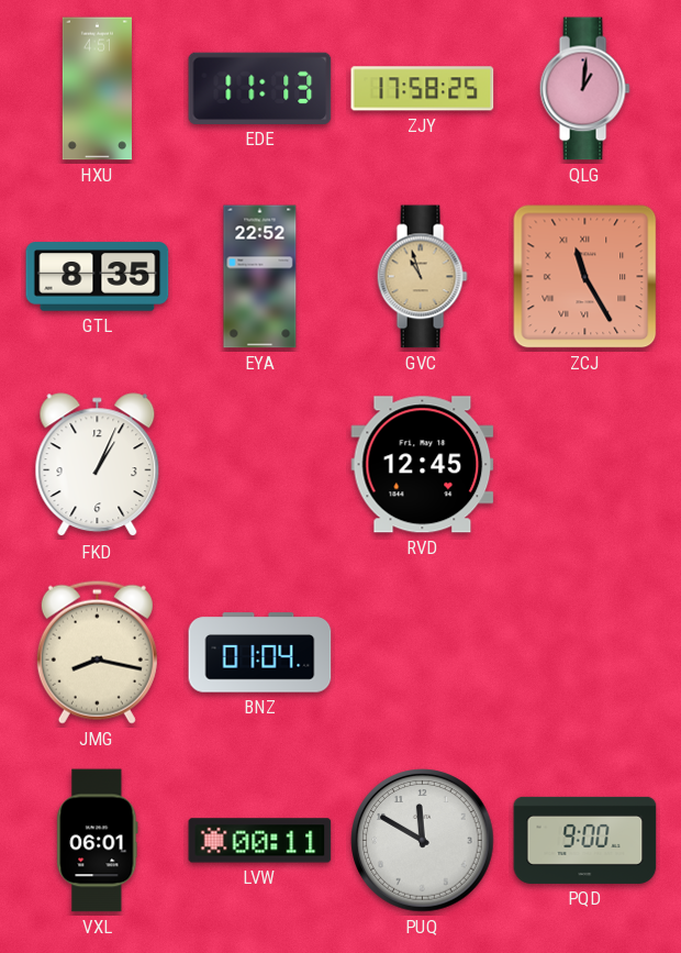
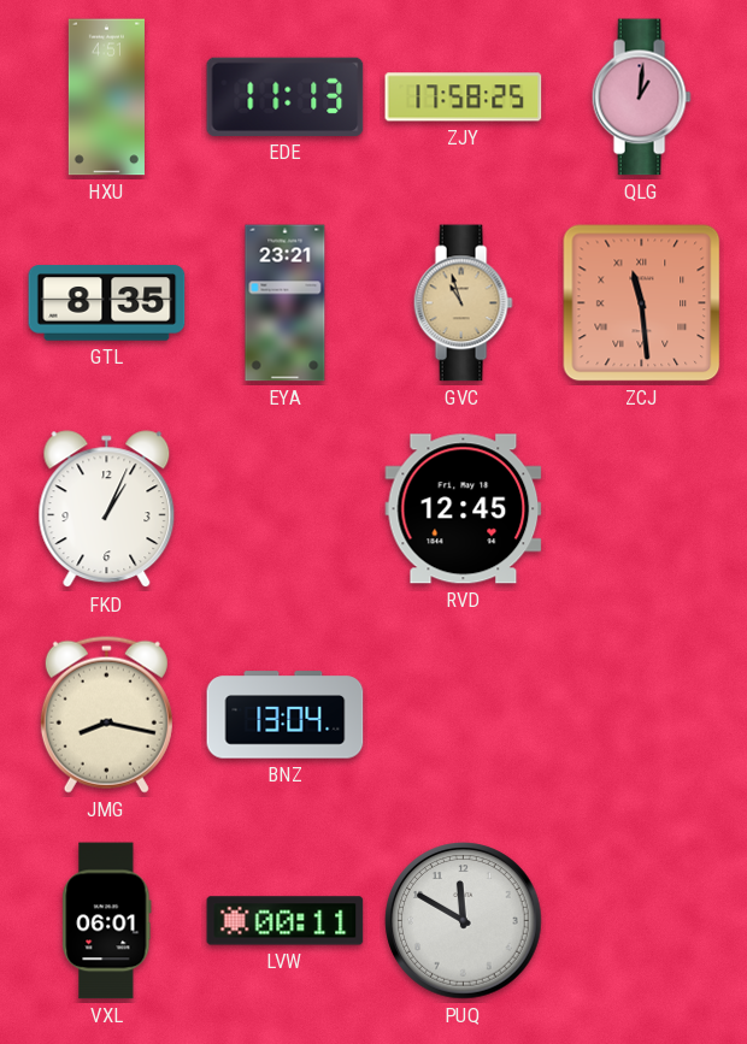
EYA: 22:52 -> 23:21 (286, 303)
ZCJ: 11:25 -> 11:29 (642, 303)
BNZ: 01:04 -> 13:04 (286, 715)
PQD: 9:00 -> none (585, 840)
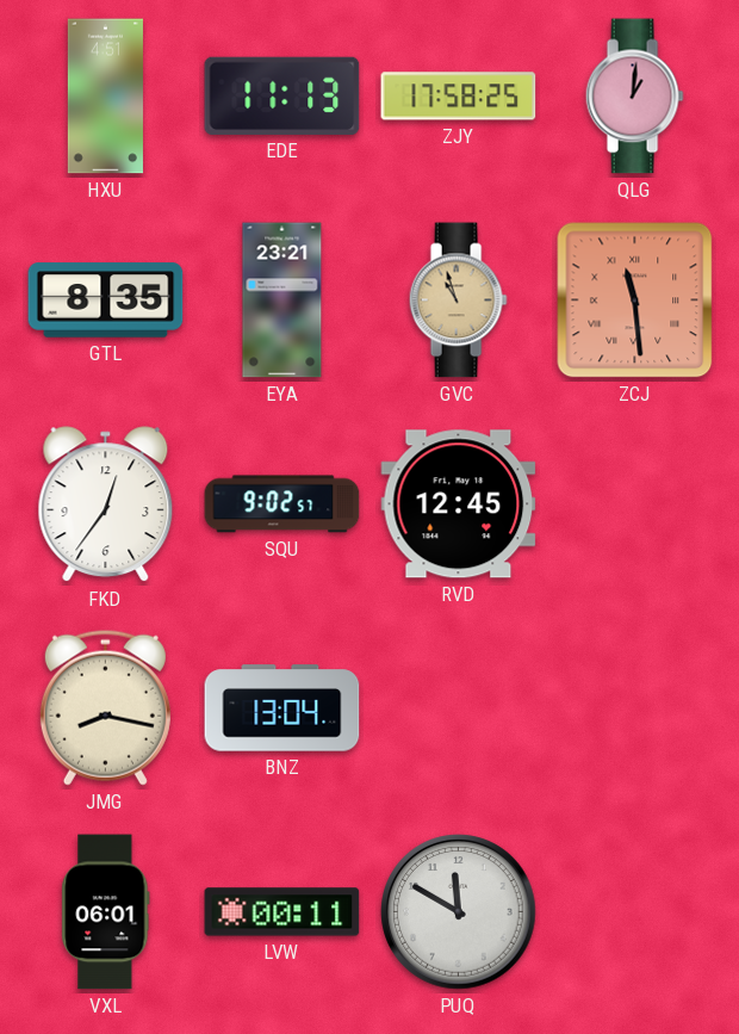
FKD: 1:04 -> 12:36 (106, 504)
SQU: none -> 9:02 (282, 504)
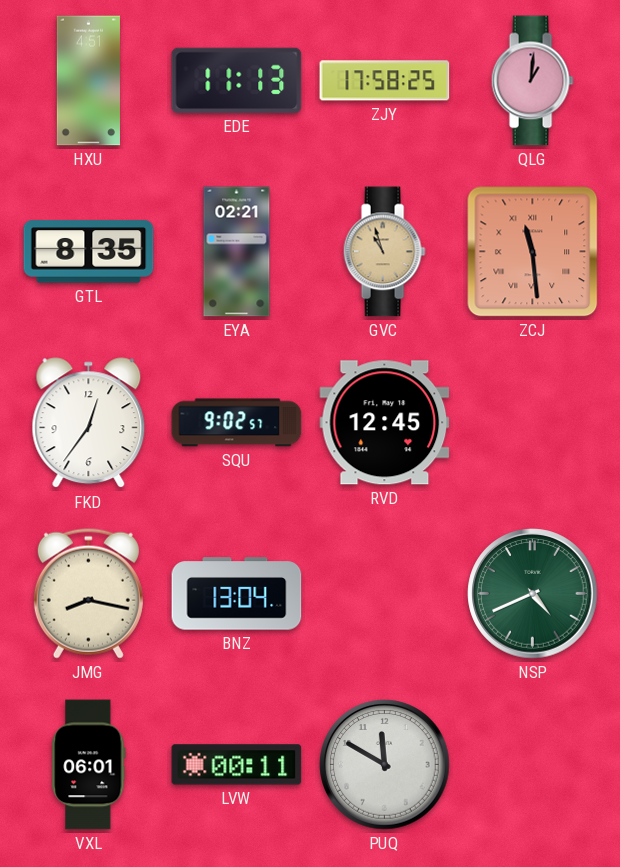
EYA: 23:21 -> 02:21 (237, 252)
NSP: none -> 4:41 (533, 594)
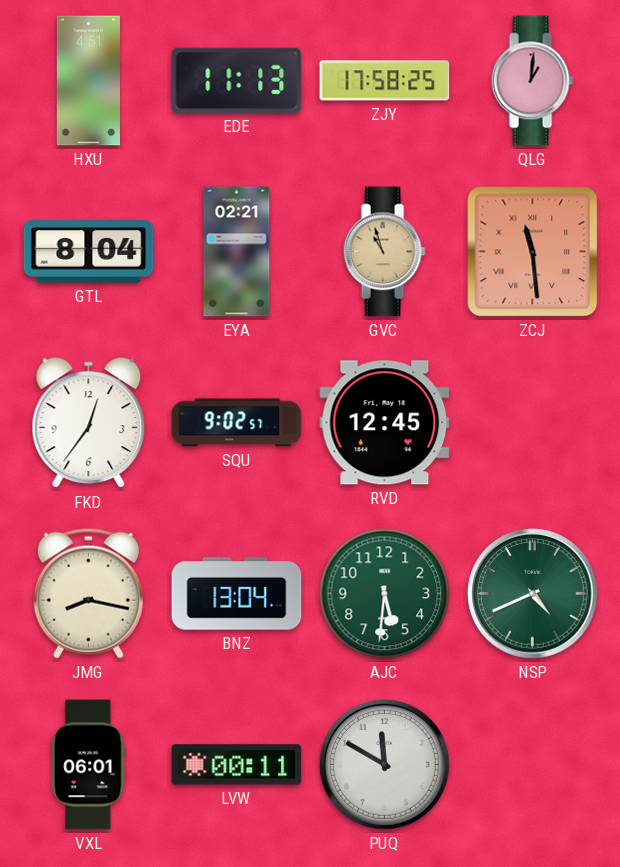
GTL: 8:35 -> 8:04 (89, 252)
AJC: none -> 5:31 (385, 594)
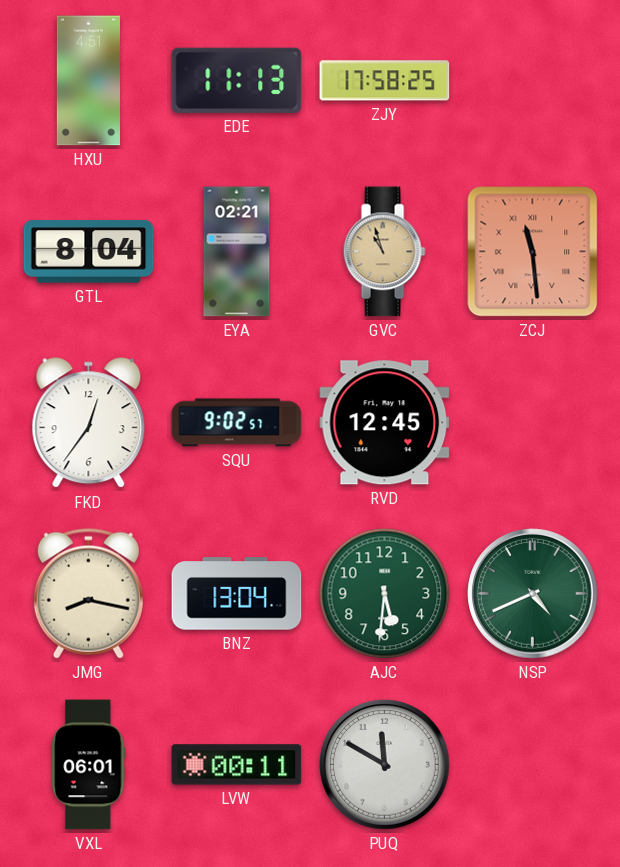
QLG: 1:01 -> none (532, 81)
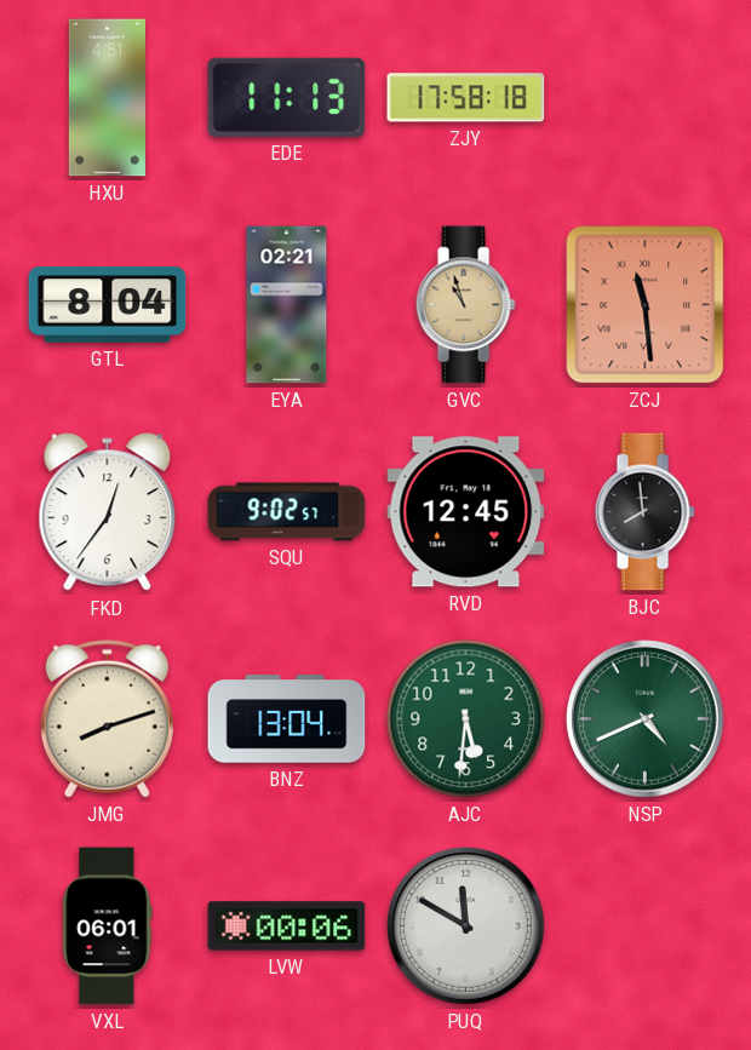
ZJY: 17:58:25 -> 17:58:18 (466, 98)
BJC: none -> 7:59 (644, 512)
JMG: 8:17 -> 8:12 (107, 718)
LVW: 00:11 -> 00:06 (287, 926)
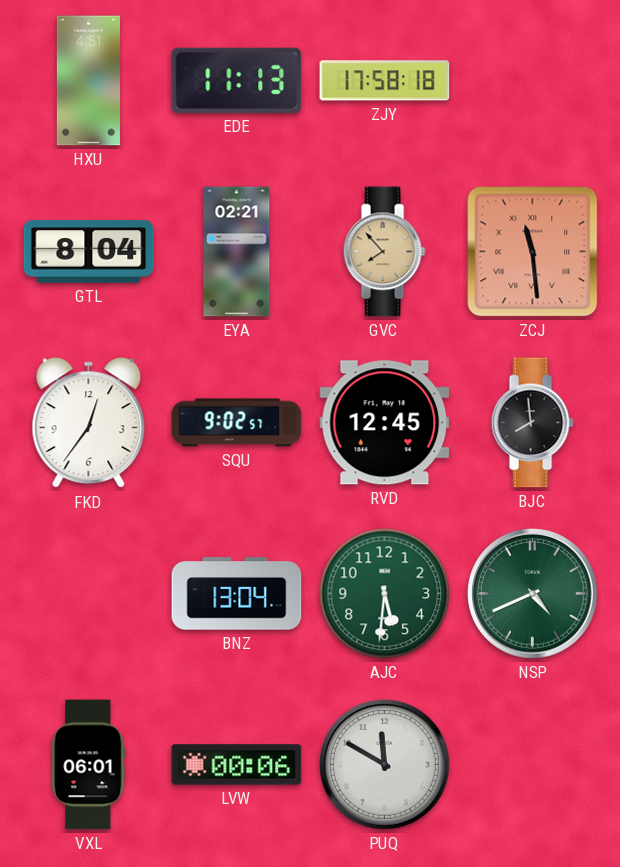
GVC: 10:57 -> 7:53 (384, 252)
JMG: 8:12 -> none (107, 718)
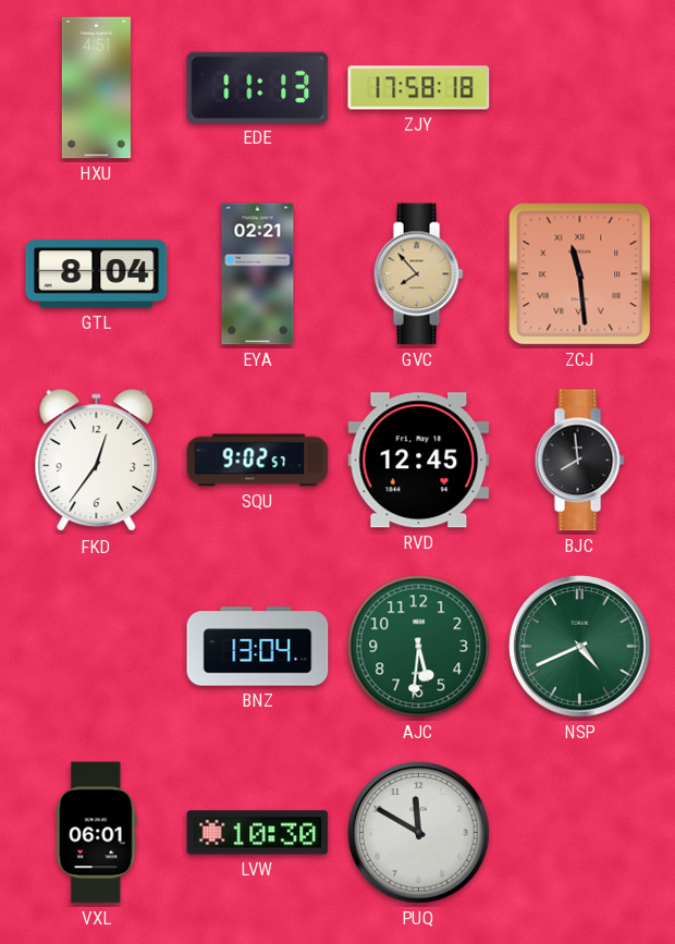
LVW: 00:06 -> 10:30 (258, 833)
